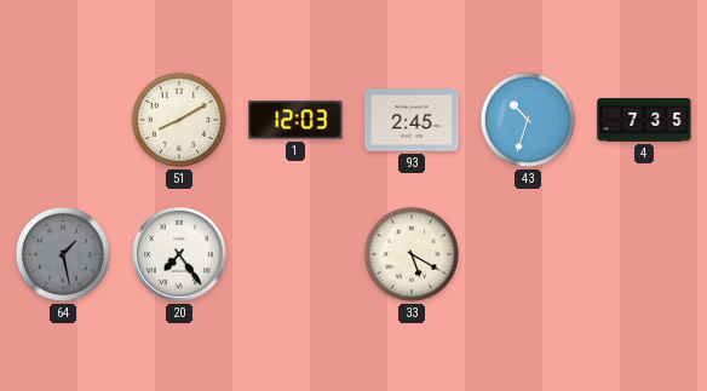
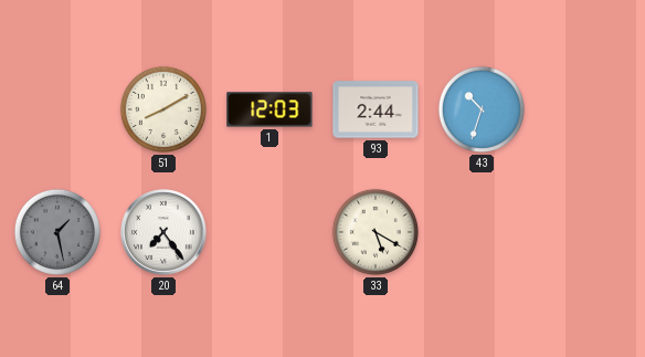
93: 2:45 -> 2:44 (376, 109)
4: 7:35 -> none (644, 120)
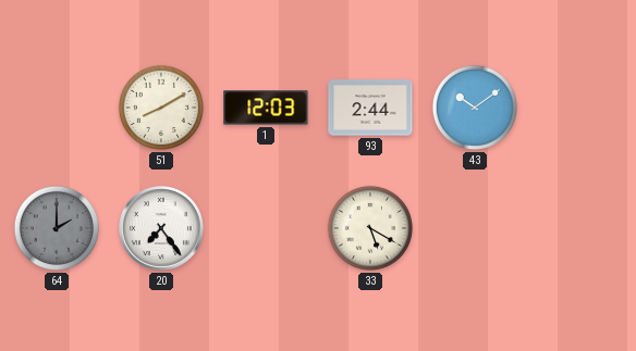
43: 10:33 -> 10:09 (475, 108)
64: 1:28 -> 2:00 (57, 228)
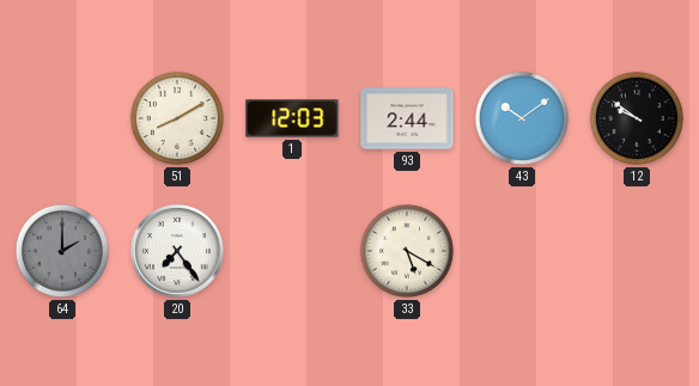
12: none -> 9:51 (637, 118)
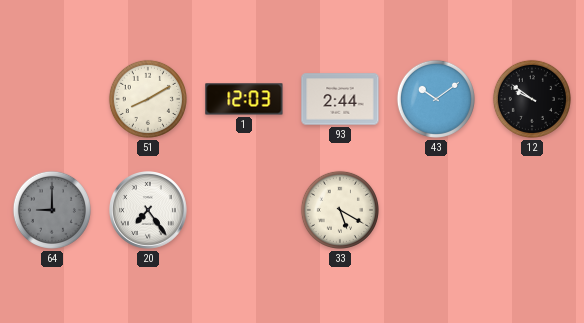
64: 2:00 -> 9:00 (52, 210)
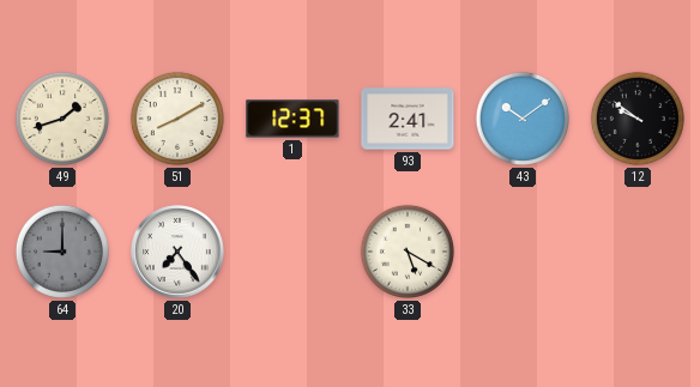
49: none -> 1:42 (62, 119)
1: 12:03 -> 12:37 (292, 119)
93: 2:44 -> 2:41 (408, 119)
